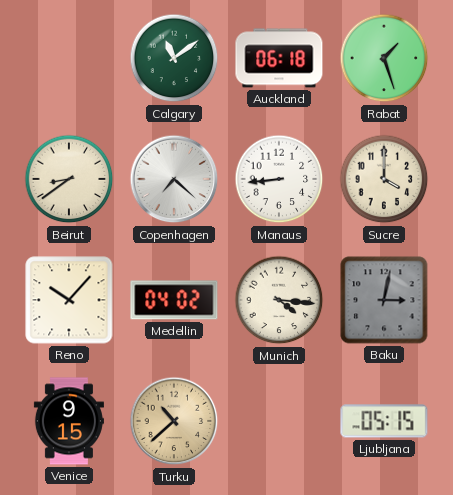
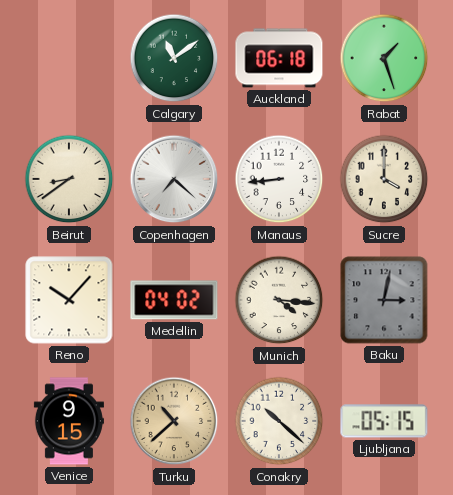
Conakry: none -> 10:22 (279, 421)
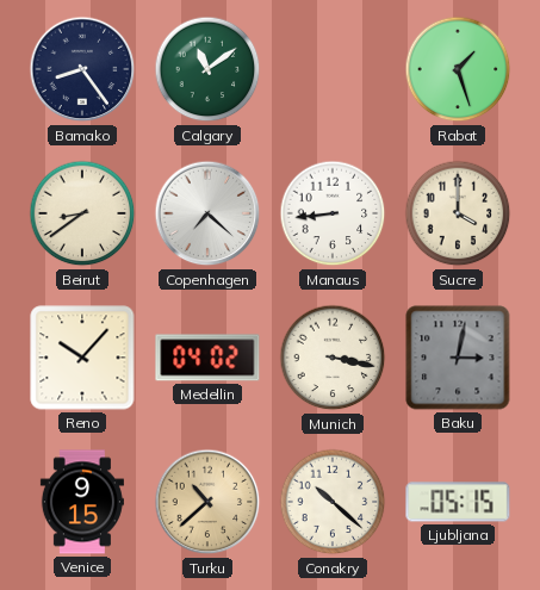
Bamako: none -> 8:24 (82, 69)
Auckland: 06:18 -> none (279, 58)
Munich: 4:16 -> 3:17 (333, 358)
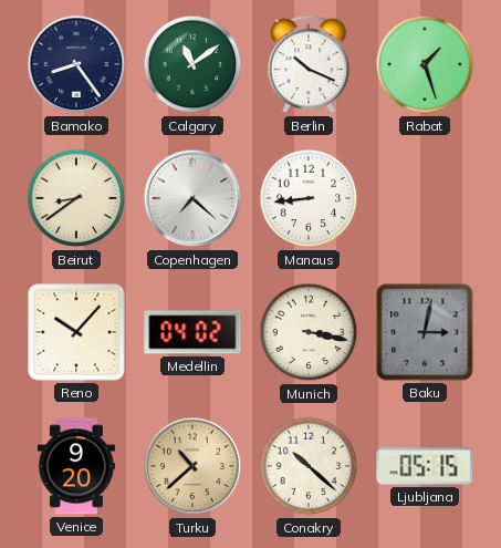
Berlin: none -> 10:19 (309, 65)
Sucre: 4:00 -> none (458, 213)
Venice: 9:15 -> 9:20 (76, 466)
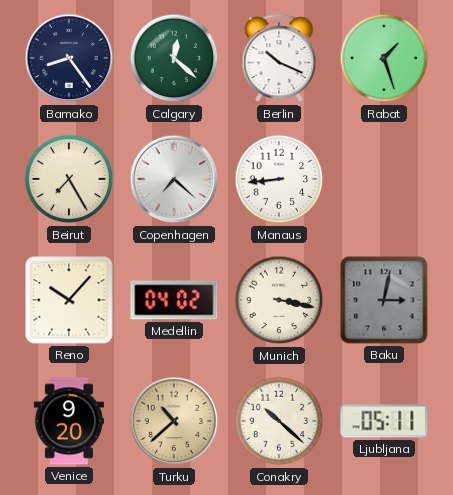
Calgary: 11:09 -> 12:22 (174, 58)
Beirut: 8:39 -> 7:25 (69, 179)
Ljubljana: 05:15 -> 05:11 (384, 421)
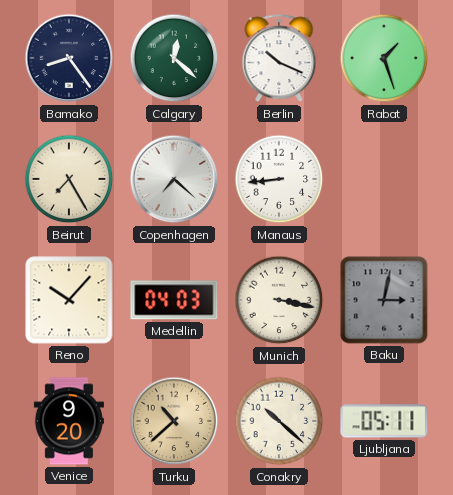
Medellin: 04:02 -> 04:03 (174, 300)
